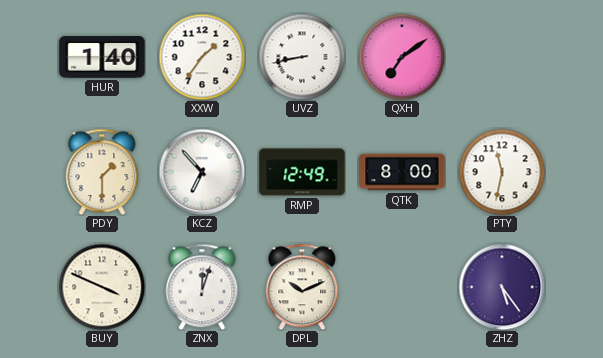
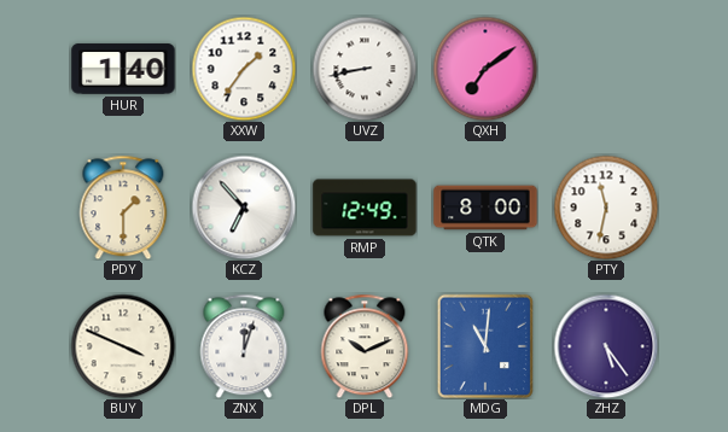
MDG: none -> 11:01 (484, 345)
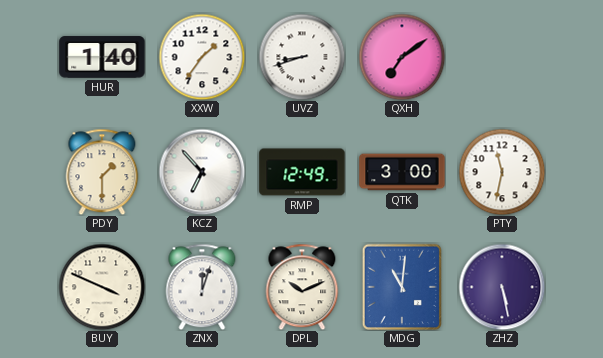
UVZ: 8:43 -> 8:42 (302, 57)
QTK: 8:00 -> 3:00 (402, 172)
ZHZ: 5:24 -> 5:28 (502, 287)
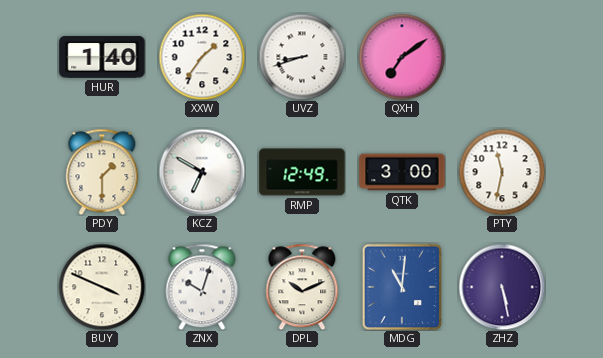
KCZ: 6:53 -> 6:50 (202, 172)
ZNX: 12:03 -> 10:03 (202, 287)
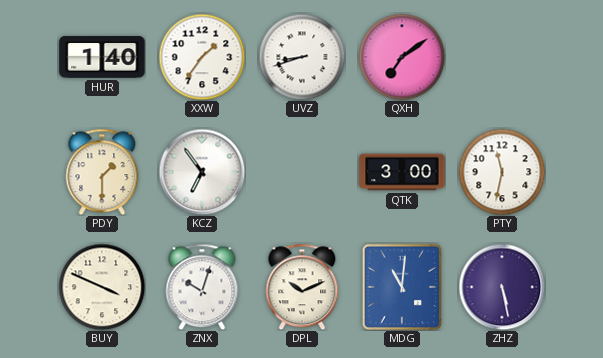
KCZ: 6:50 -> 6:54 (202, 172)
RMP: 12:49 -> none (302, 172)
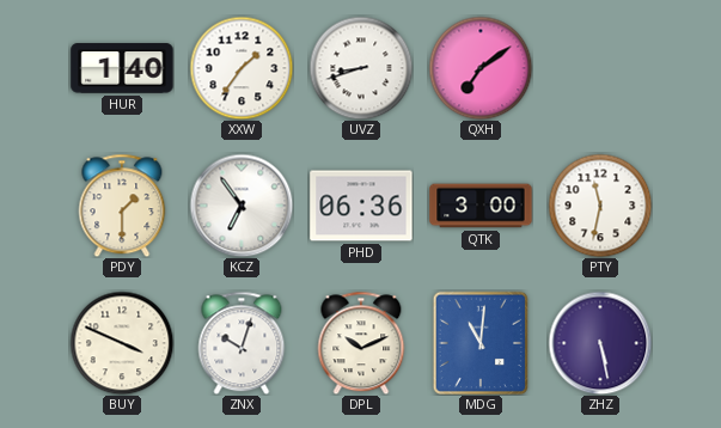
PHD: none -> 06:36 (361, 206)
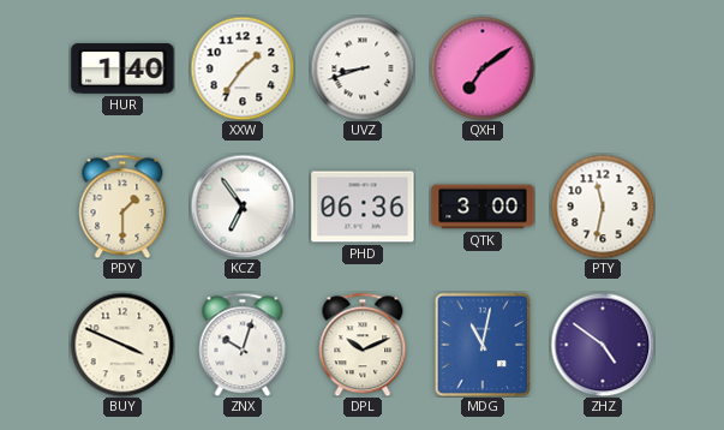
MDG: 11:01 -> 11:02 (481, 344)
ZHZ: 5:28 -> 4:51 (603, 345)
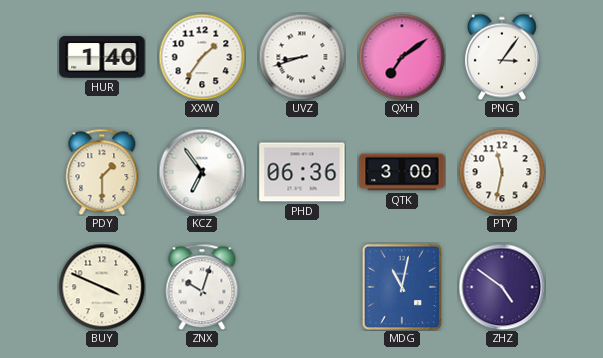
PNG: none -> 3:06 (502, 57)
DPL: 10:11 -> none (363, 345)
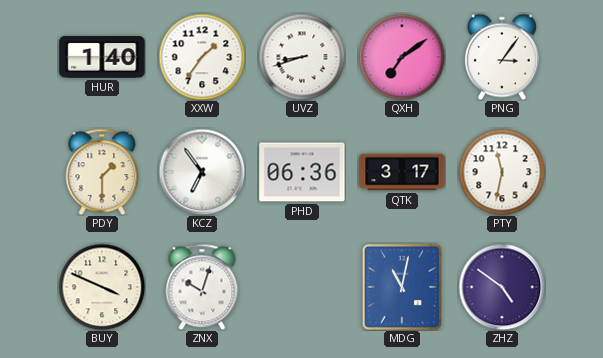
QTK: 3:00 -> 3:17 (402, 172)
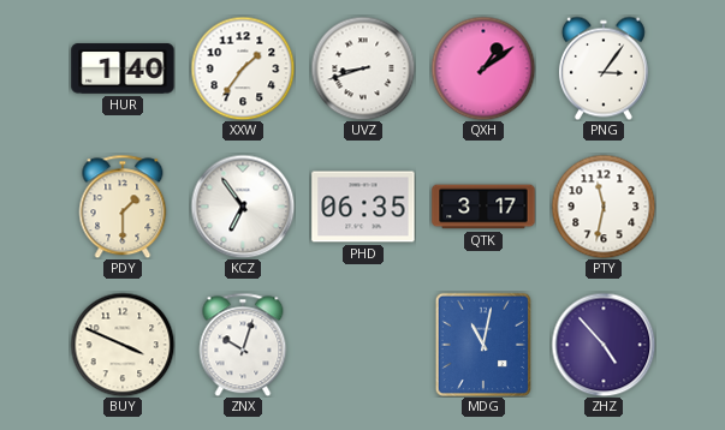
QXH: 7:09 -> 1:09 (483, 68)
PHD: 06:36 -> 06:35 (363, 207)
ZHZ: 4:51 -> 4:53 (604, 345)
